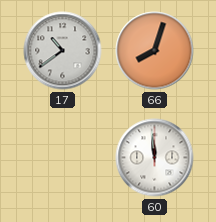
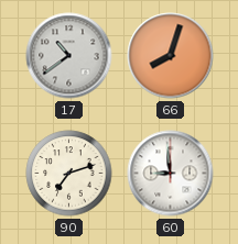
90: none -> 7:12 (69, 174)
60: 11:59 -> 8:59 (171, 174)
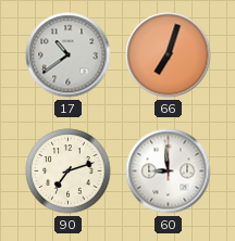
66: 8:03 -> 7:03 (169, 55)
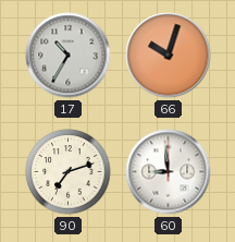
17: 10:39 -> 10:35 (69, 56)
66: 7:03 -> 10:03 (169, 56)
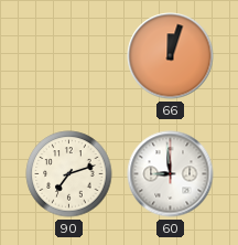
17: 10:35 -> none (69, 56)
66: 10:03 -> 12:03 (171, 56)
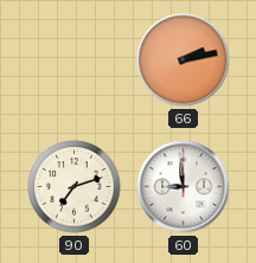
66: 12:03 -> 2:13 (184, 60)
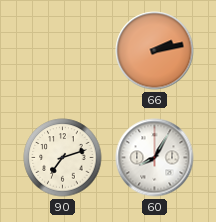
60: 8:59 -> 8:05 (155, 158)
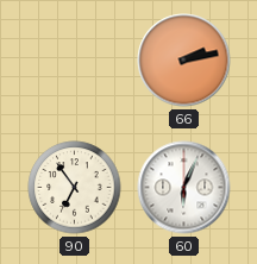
90: 7:12 -> 6:54 (75, 188)
60: 8:05 -> 6:04 (184, 188)
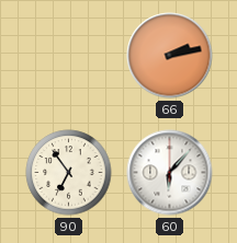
60: 6:04 -> 6:07 (170, 173)
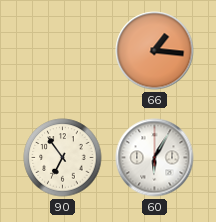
66: 2:13 -> 1:16 (155, 51)
60: 6:07 -> 6:05 (155, 158)
